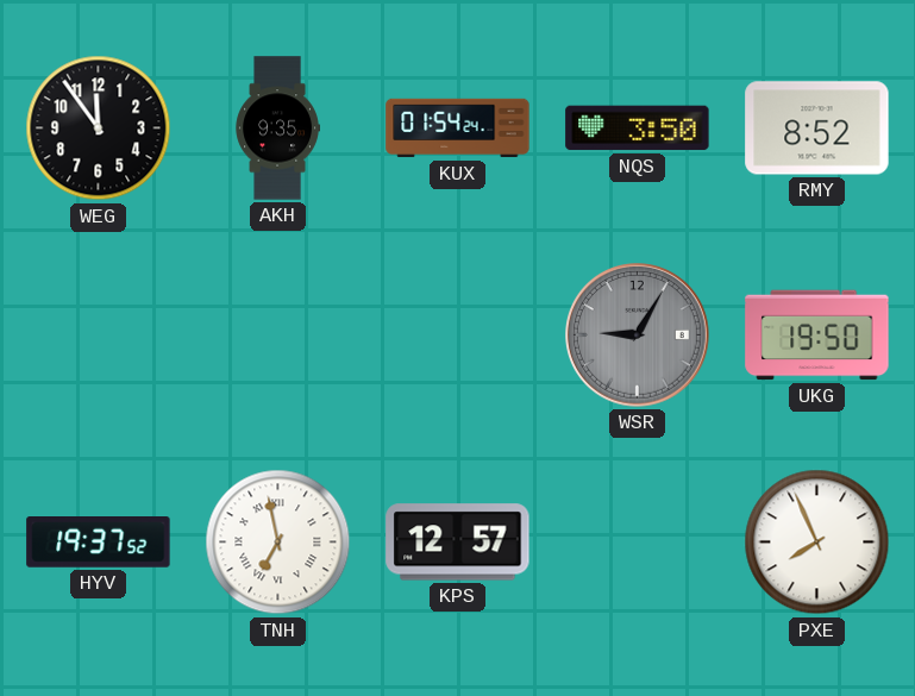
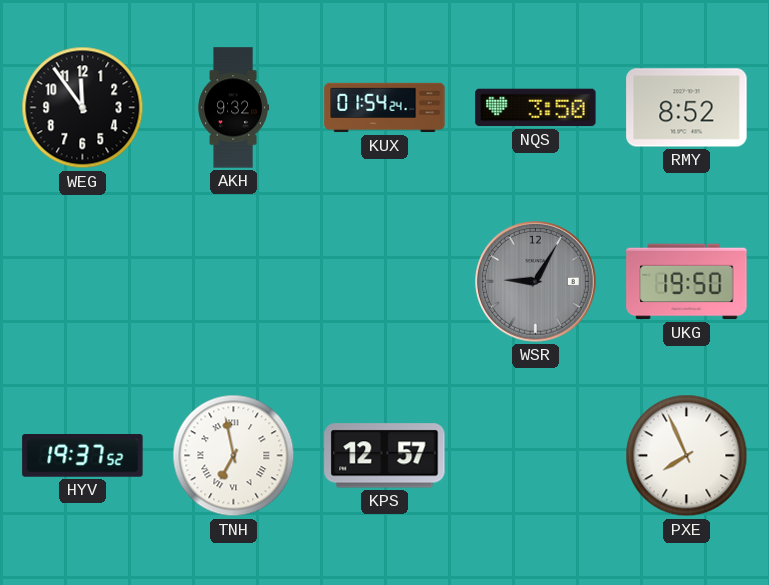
AKH: 9:35 -> 9:32 (233, 108)
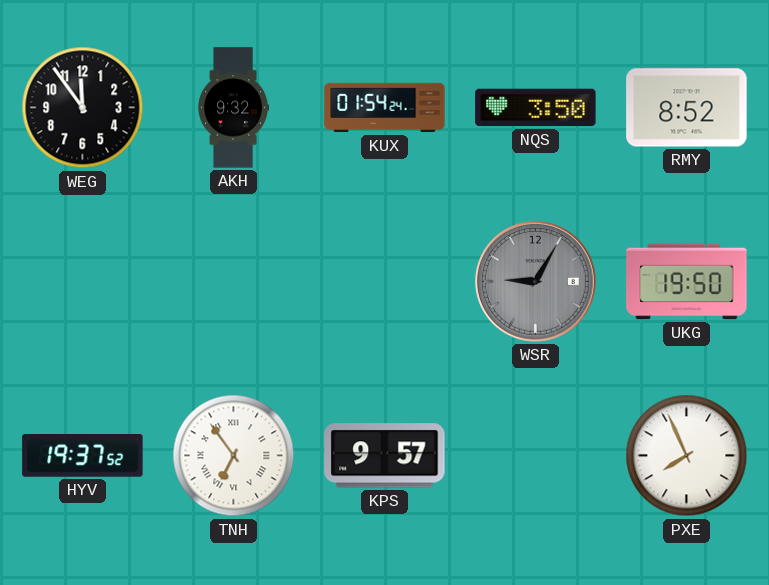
TNH: 6:58 -> 6:54 (234, 456)
KPS: 12:57 -> 9:57 (385, 456)
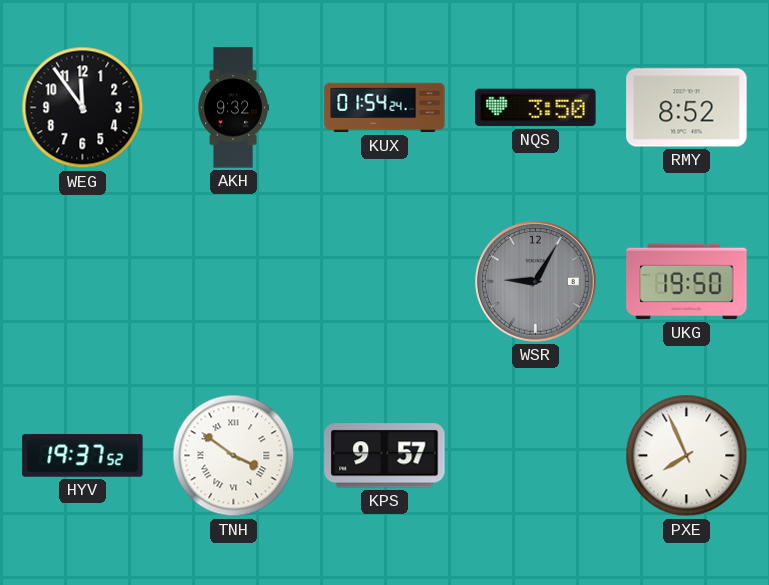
TNH: 6:54 -> 3:51 (234, 456)
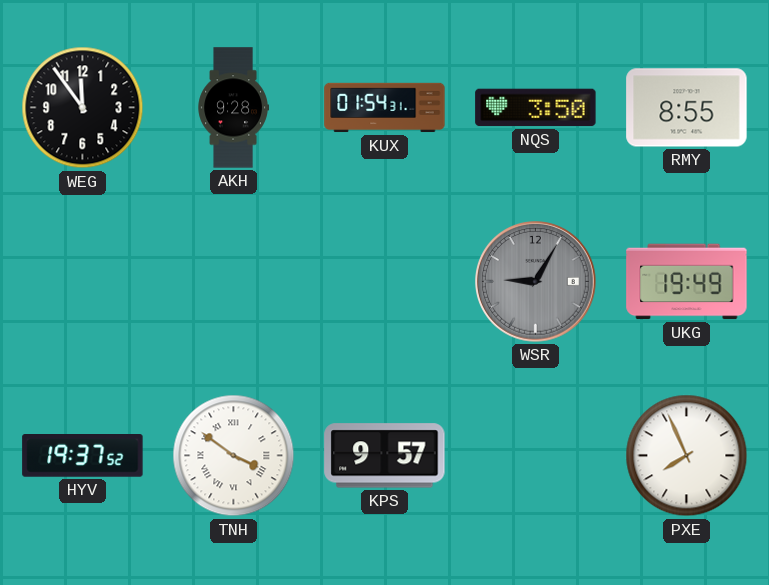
AKH: 9:32 -> 9:28 (233, 108)
KUX: 01:54:24 -> 01:54:31 (385, 108)
RMY: 8:52 -> 8:55 (687, 108)
UKG: 19:50 -> 19:49 (687, 282)
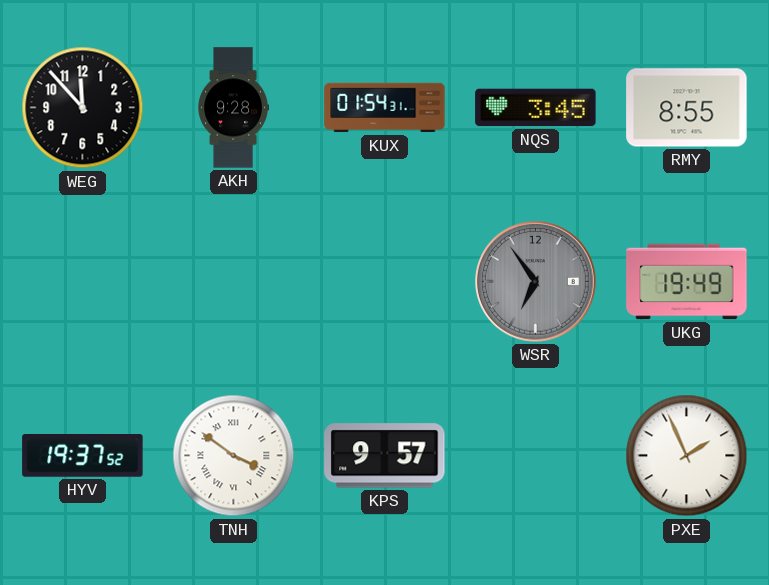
WEG: 11:54 -> 11:53 (83, 108)
NQS: 3:50 -> 3:45 (536, 108)
WSR: 9:05 -> 6:54 (536, 282)
PXE: 7:56 -> 1:56 (687, 456)
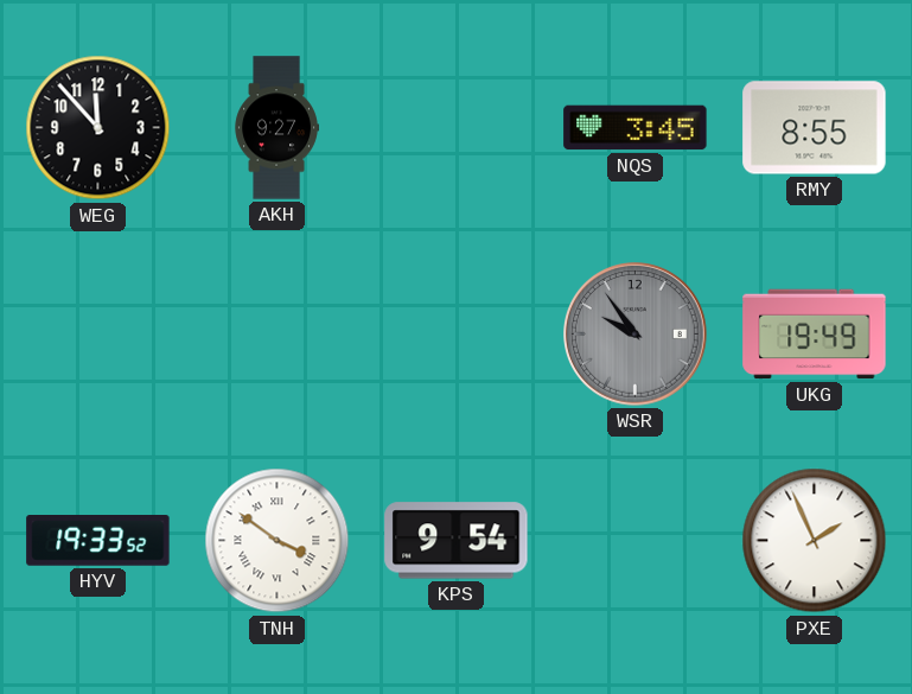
AKH: 9:28 -> 9:27 (276, 128)
KUX: 01:54 -> none (385, 108)
WSR: 6:54 -> 9:54 (636, 335)
HYV: 19:37 -> 19:33 (98, 541)
KPS: 9:57 -> 9:54 (457, 541)
